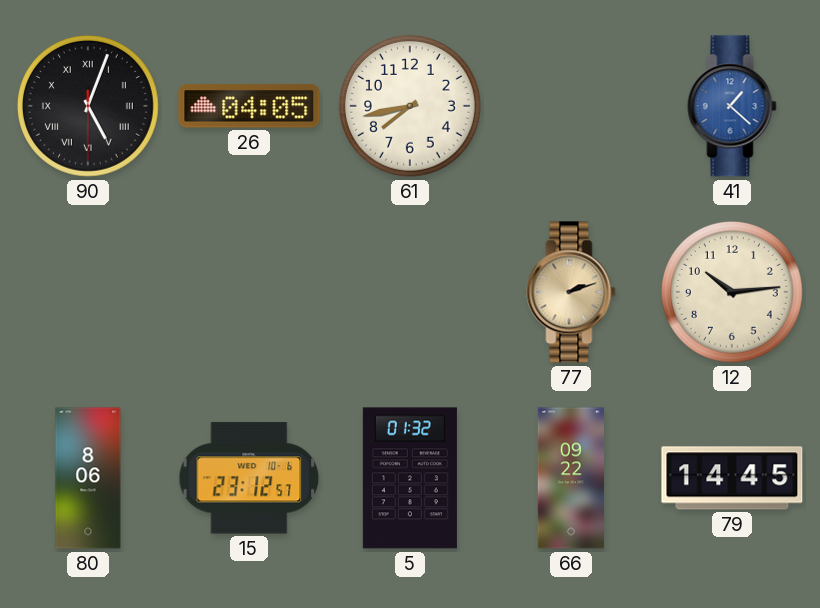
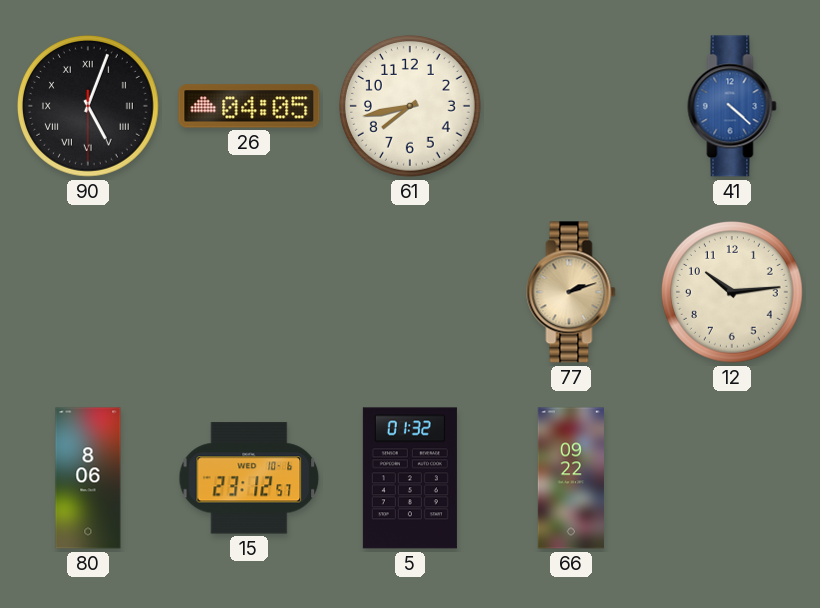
41: 1:22 -> 4:22 (732, 106)
79: 14:45 -> none (732, 478)
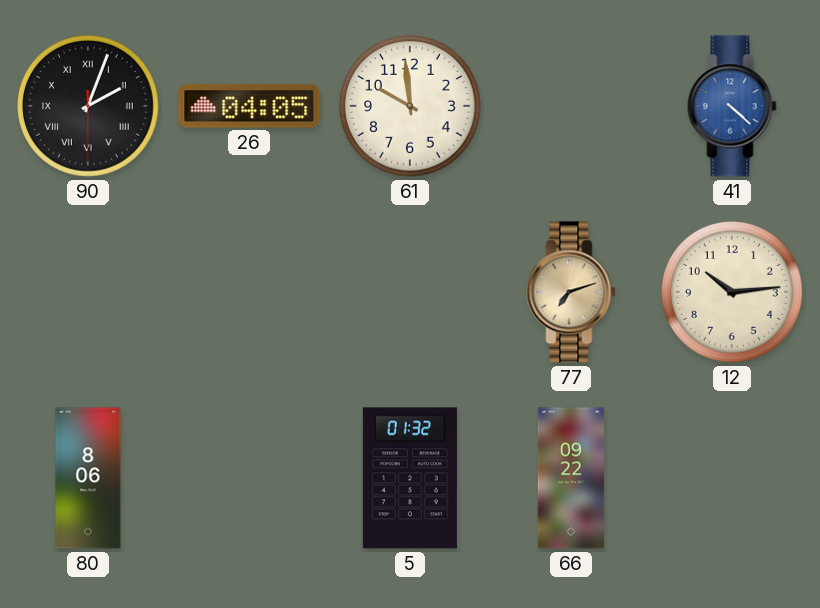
90: 5:03 -> 2:03 (88, 106)
61: 7:43 -> 9:59 (410, 106)
77: 2:12 -> 7:12 (571, 292)
15: 23:12 -> none (249, 478)
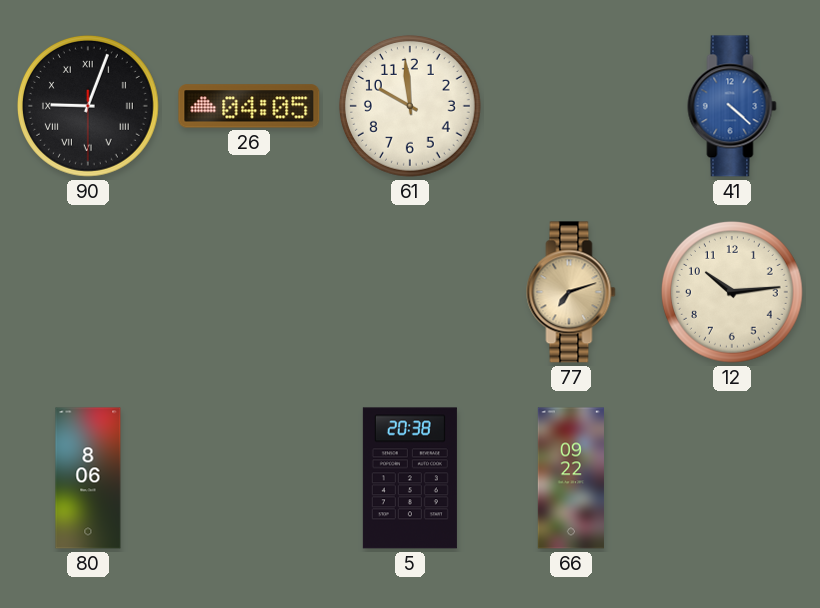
90: 2:03 -> 9:03 (88, 106)
5: 01:32 -> 20:38 (410, 478)
